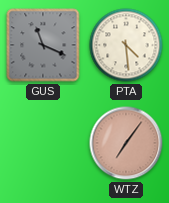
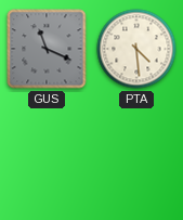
WTZ: 7:06 -> none (126, 143)
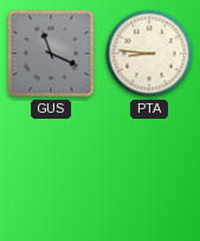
PTA: 4:29 -> 8:46 (149, 53)
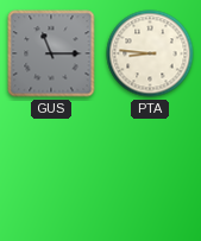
GUS: 11:19 -> 11:15 (51, 53)
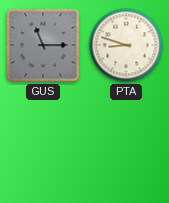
PTA: 8:46 -> 8:48 (126, 45)
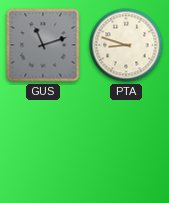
GUS: 11:15 -> 11:12 (43, 45)
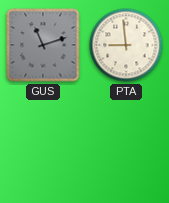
PTA: 8:48 -> 8:59 (126, 45)
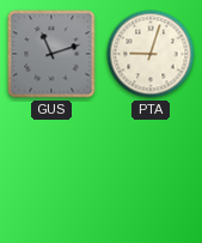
PTA: 8:59 -> 9:03 (151, 54)
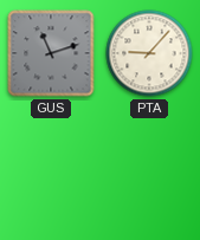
PTA: 9:03 -> 9:07 (149, 53)
